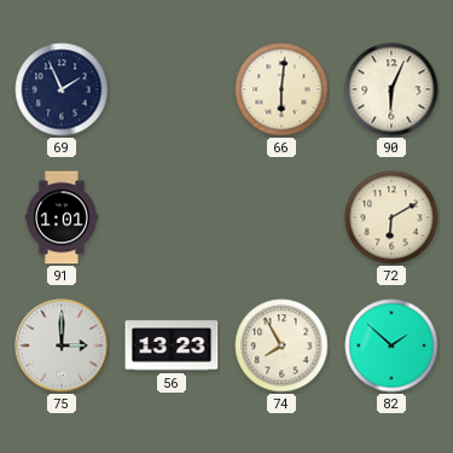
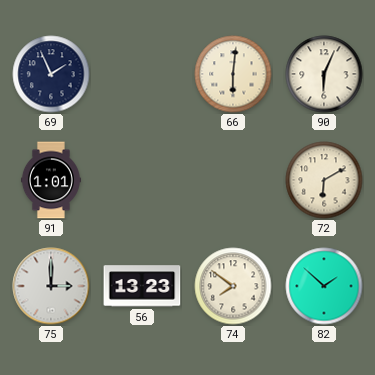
74: 7:55 -> 7:51 (233, 286)
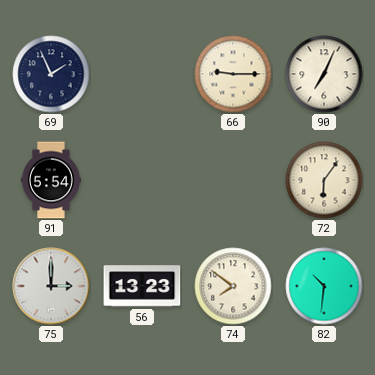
66: 6:01 -> 9:15 (233, 74)
90: 6:04 -> 7:04 (324, 74)
91: 1:01 -> 5:54 (51, 180)
72: 6:10 -> 6:06 (324, 180)
82: 1:52 -> 10:31 (324, 286)
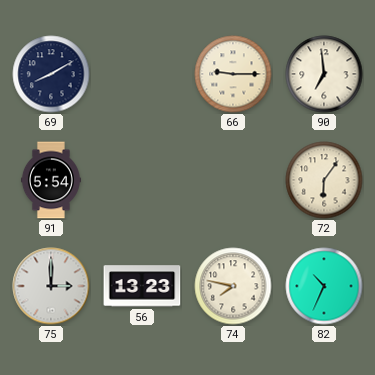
69: 1:56 -> 8:10 (51, 74)
90: 7:04 -> 6:59 (324, 74)
74: 7:51 -> 7:47 (233, 286)
82: 10:31 -> 10:34 (324, 286)
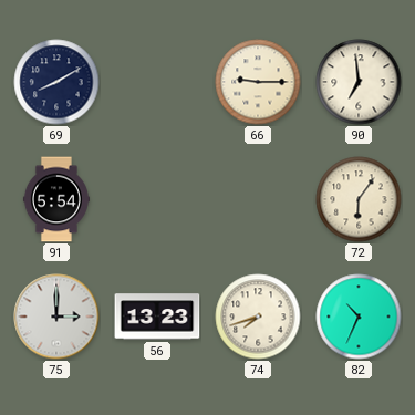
74: 7:47 -> 7:42 (258, 317)
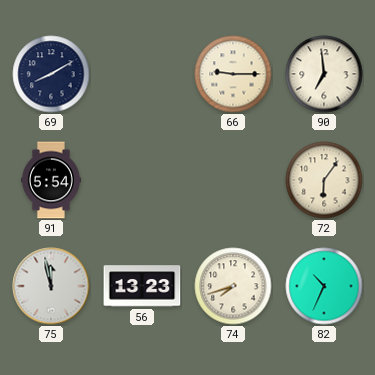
75: 3:00 -> 11:58 (51, 286)
